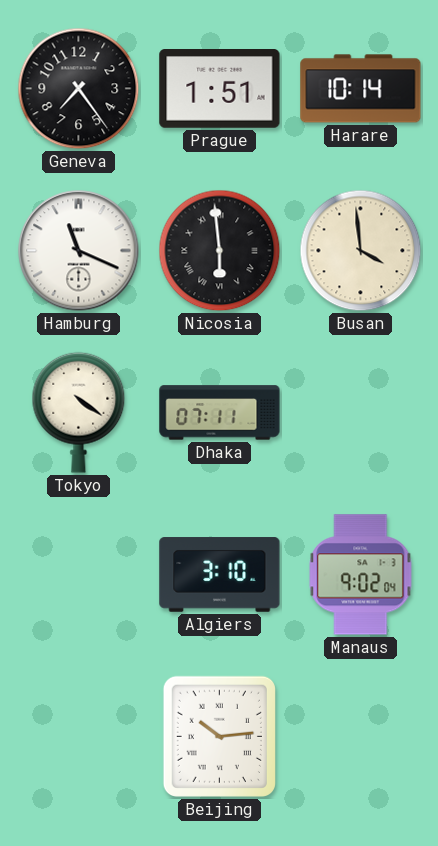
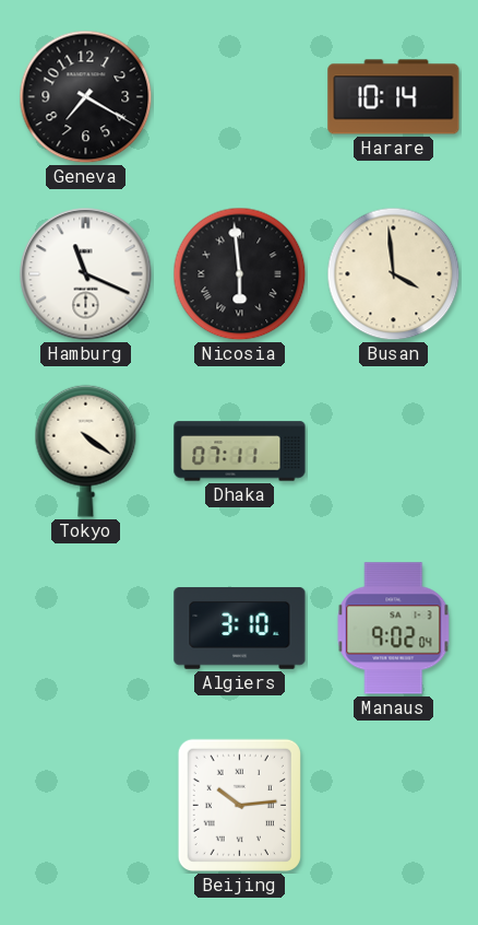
Geneva: 7:24 -> 7:20 (86, 97)
Prague: 1:51 -> none (220, 89)
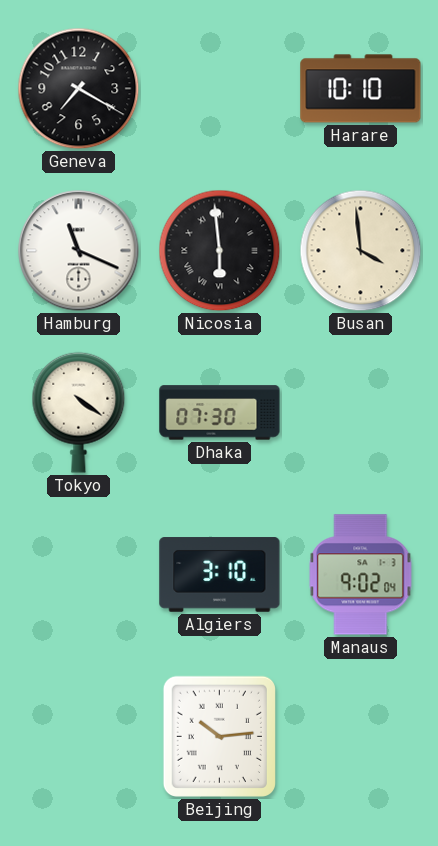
Harare: 10:14 -> 10:10 (361, 89)
Dhaka: 07:11 -> 07:30 (220, 413)
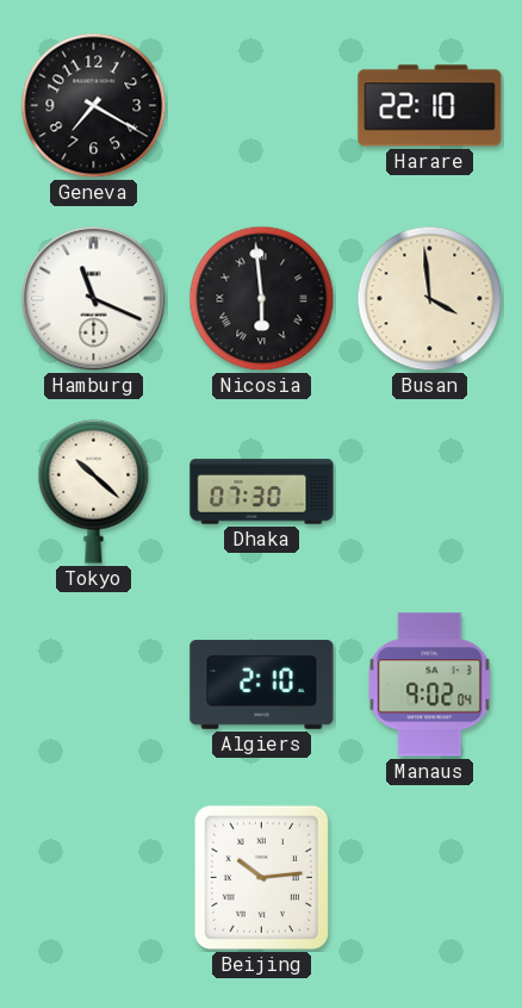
Harare: 10:10 -> 22:10 (430, 106)
Tokyo: 4:21 -> 10:22 (94, 491)
Algiers: 3:10 -> 2:10 (262, 685)
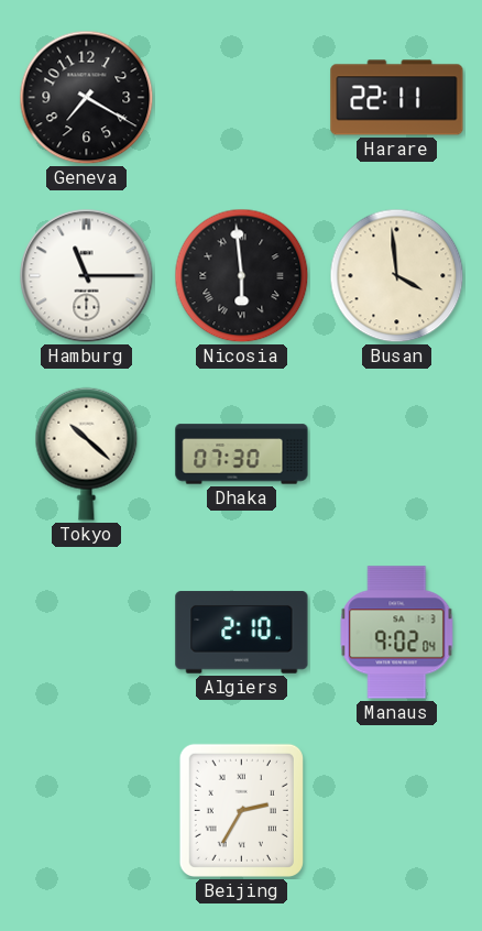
Harare: 22:10 -> 22:11 (397, 98)
Hamburg: 11:19 -> 11:15 (87, 276)
Beijing: 10:14 -> 2:35 (241, 810)
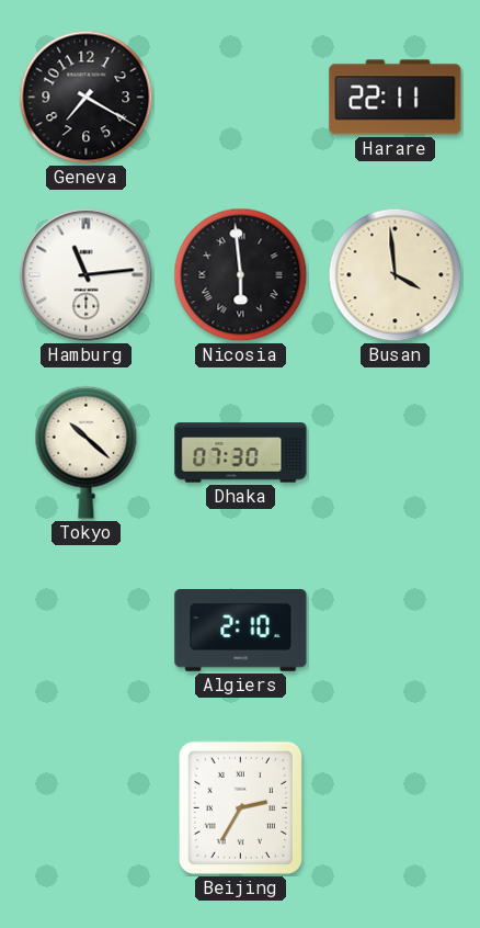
Hamburg: 11:15 -> 11:14 (87, 275)
Manaus: 9:02 -> none (397, 633)
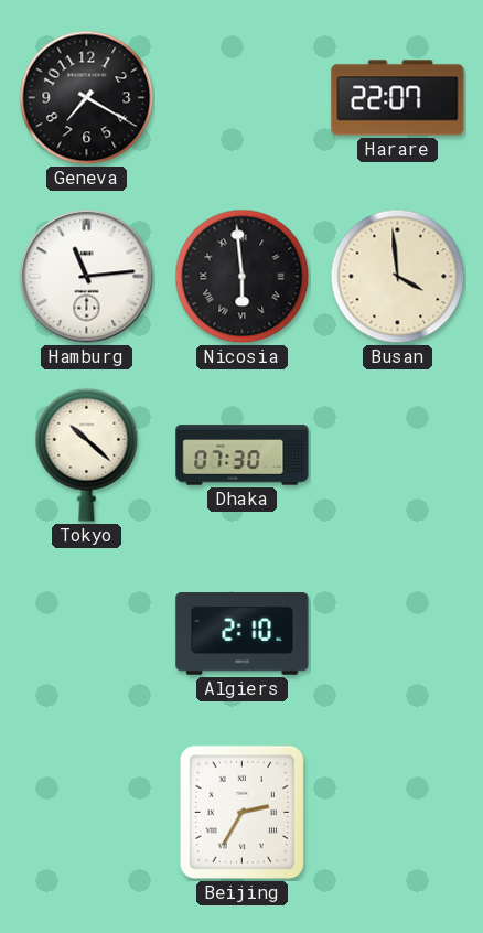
Harare: 22:11 -> 22:07 (398, 98)
